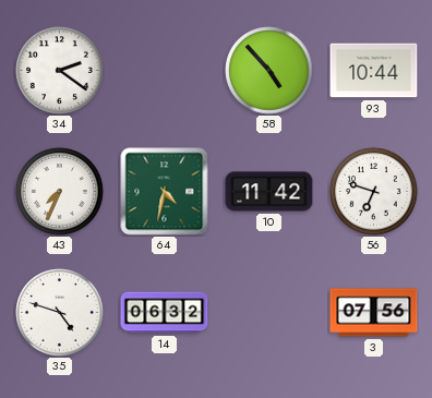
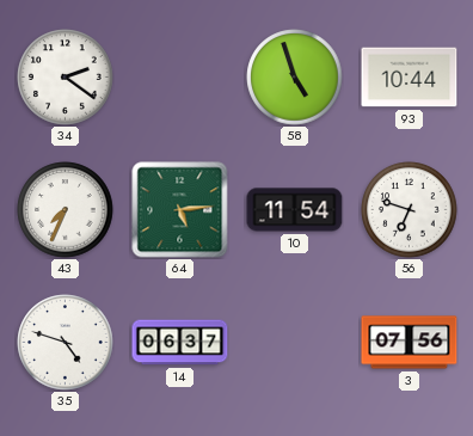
58: 4:53 -> 4:57 (295, 78)
64: 4:32 -> 5:14 (180, 210)
10: 11:42 -> 11:54 (295, 210)
14: 06:32 -> 06:37 (180, 343)
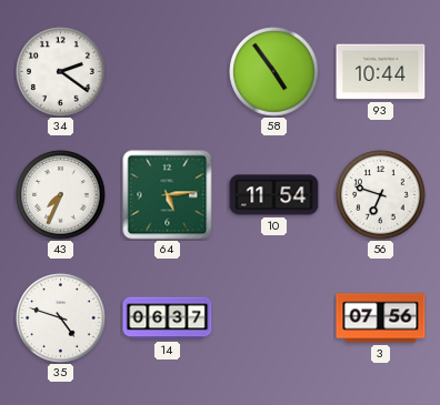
58: 4:57 -> 4:54 (274, 72)
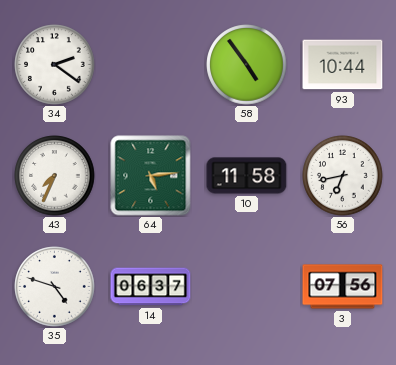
10: 11:54 -> 11:58 (247, 176)
56: 6:48 -> 6:43 (343, 176)
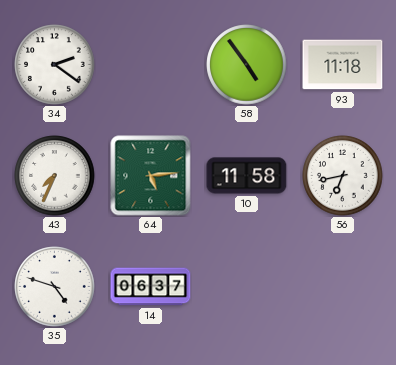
93: 10:44 -> 11:18 (343, 65)
3: 07:56 -> none (343, 287)
